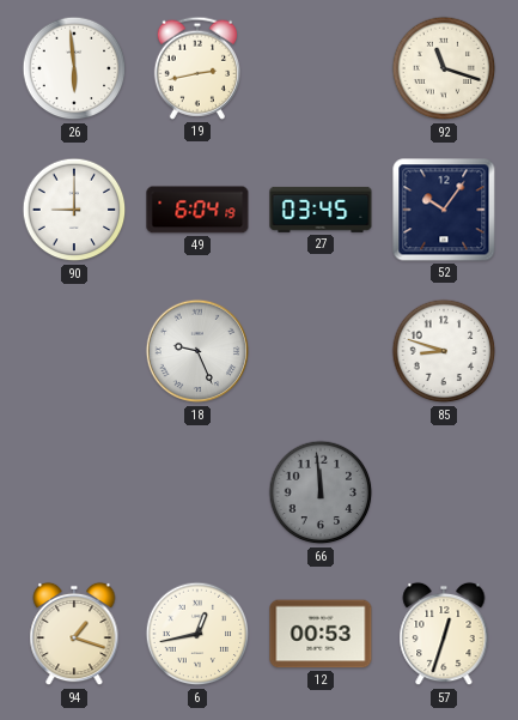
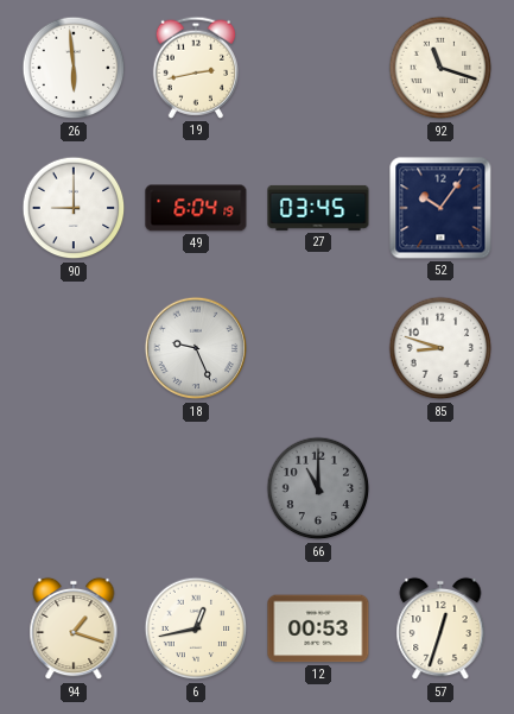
66: 11:59 -> 11:00 (318, 488)
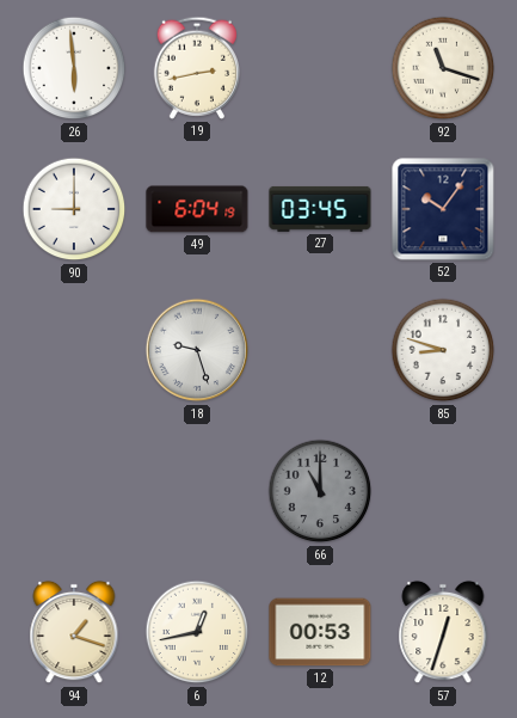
18: 9:26 -> 9:27 (197, 350)
